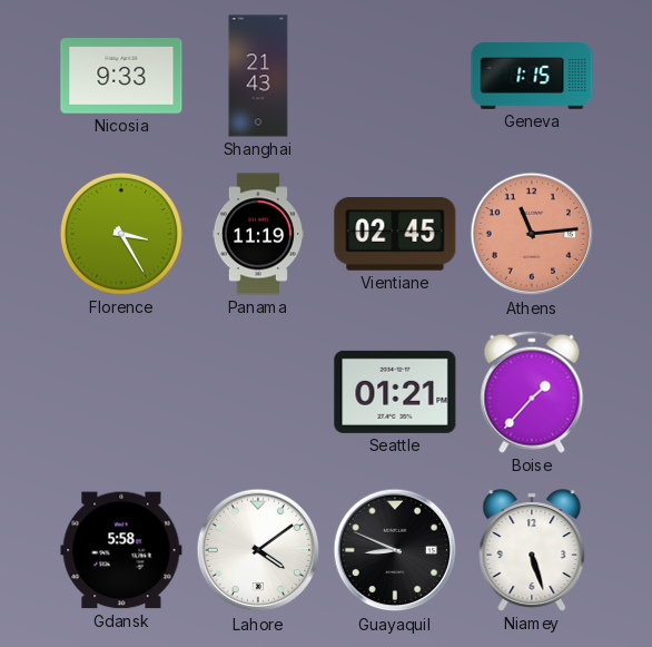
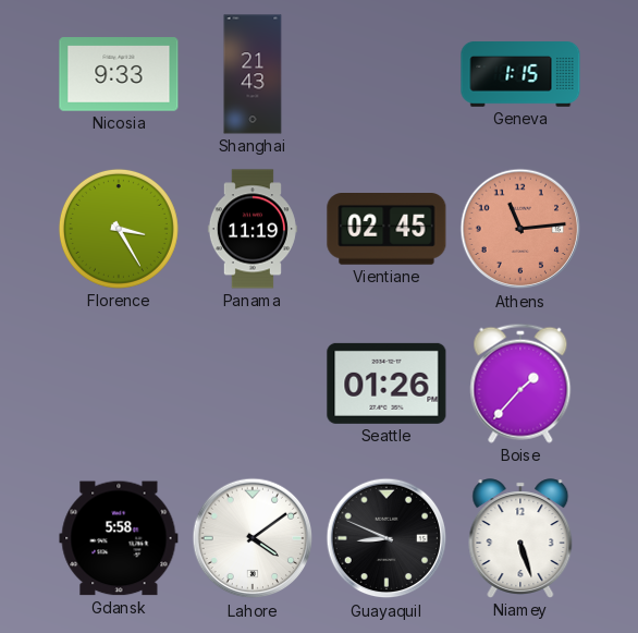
Seattle: 01:21 -> 01:26 (387, 384)
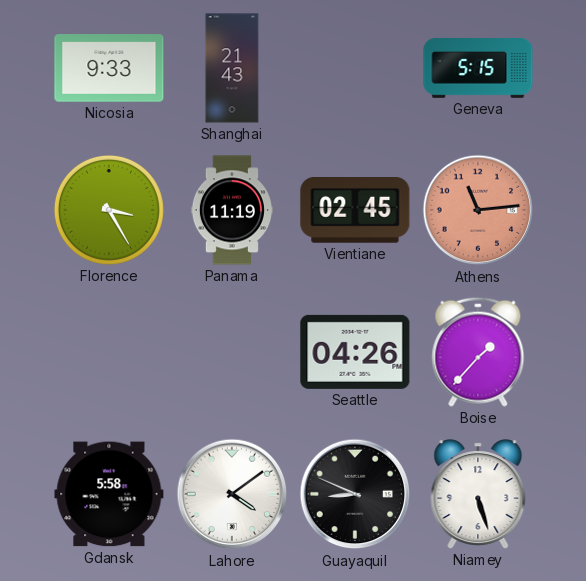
Geneva: 1:15 -> 5:15 (478, 69)
Seattle: 01:26 -> 04:26 (355, 352)
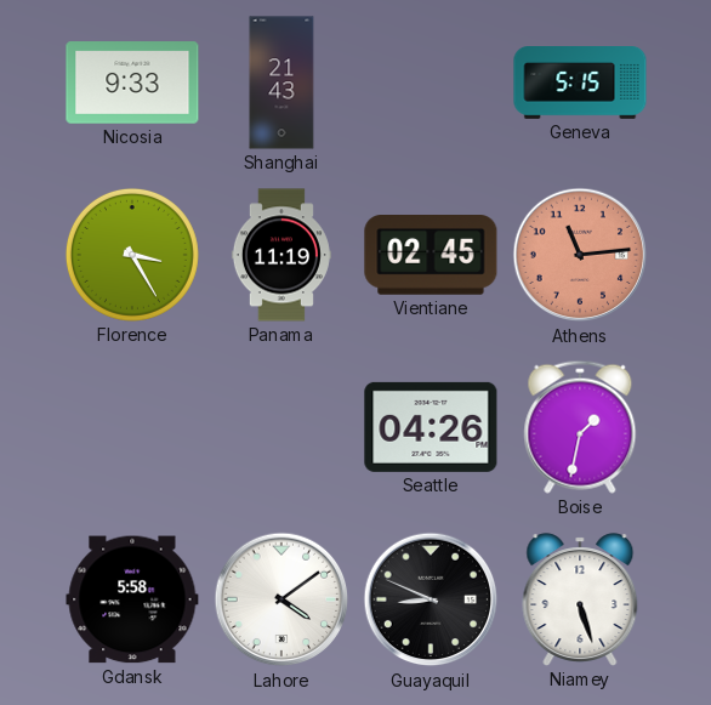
Boise: 1:37 -> 1:32 (580, 427)
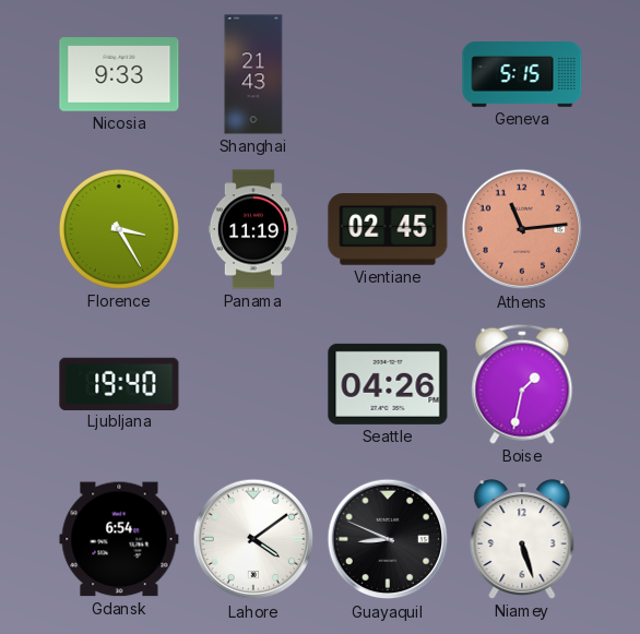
Ljubljana: none -> 19:40 (119, 383)
Gdansk: 5:58 -> 6:54 (119, 539)
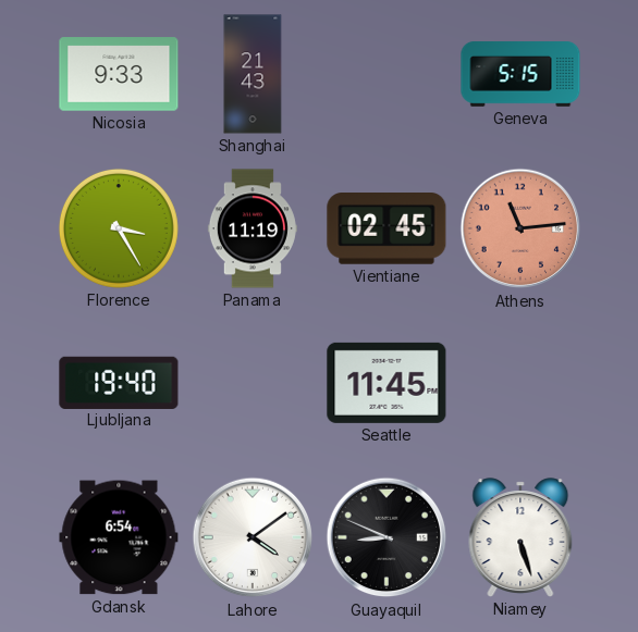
Seattle: 04:26 -> 11:45 (387, 383)
Boise: 1:32 -> none (522, 384)
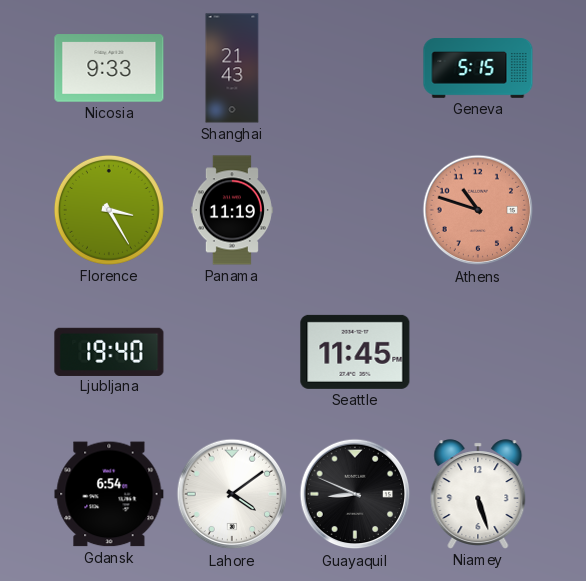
Vientiane: 02:45 -> none (387, 230)
Athens: 11:14 -> 10:48 (478, 210)
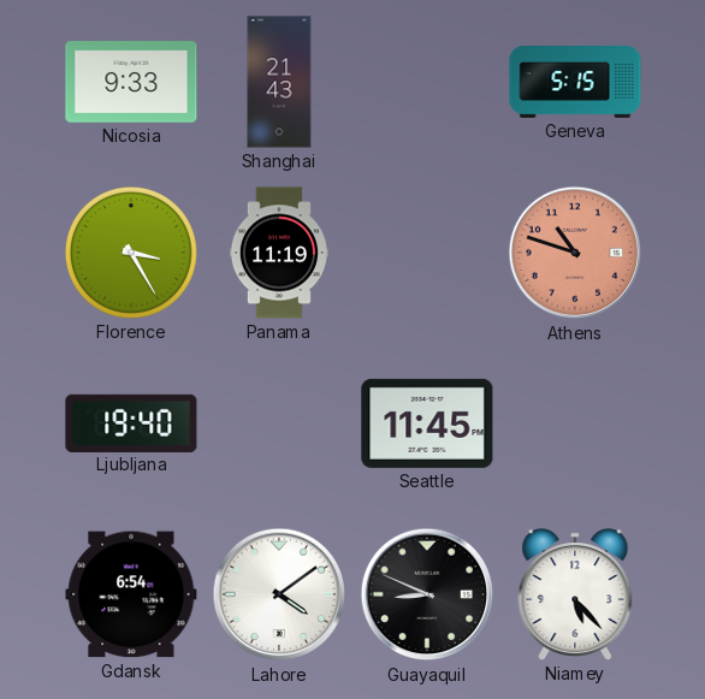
Niamey: 5:27 -> 5:23 (575, 594)
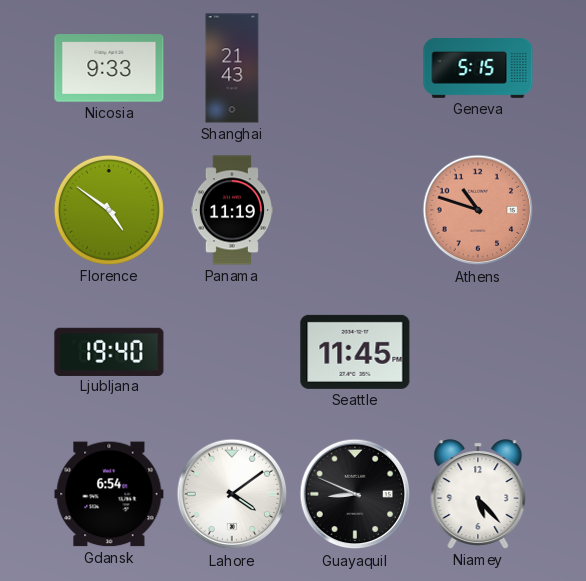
Florence: 3:25 -> 4:51 (109, 210)
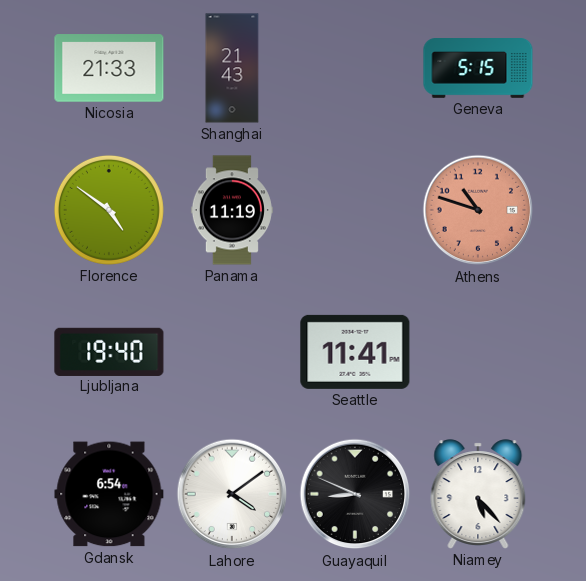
Nicosia: 9:33 -> 21:33 (109, 68)
Seattle: 11:45 -> 11:41 (355, 352)
